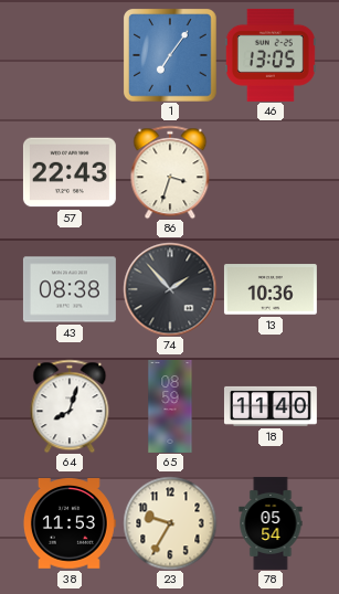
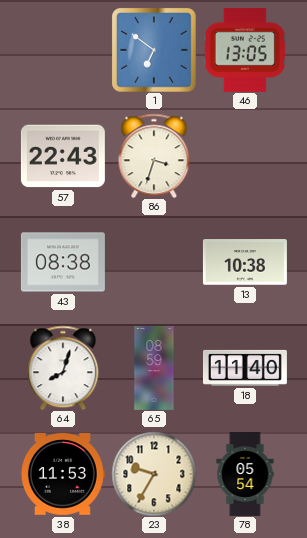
1: 7:06 -> 6:51 (154, 50)
74: 1:53 -> none (170, 289)
13: 10:36 -> 10:38 (245, 262)
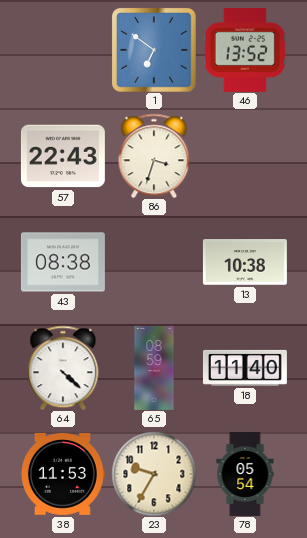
46: 13:05 -> 13:52 (245, 50)
64: 8:03 -> 4:22 (63, 368)
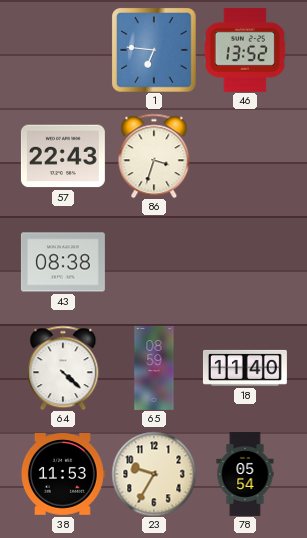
1: 6:51 -> 6:46 (154, 50)
13: 10:38 -> none (245, 262)
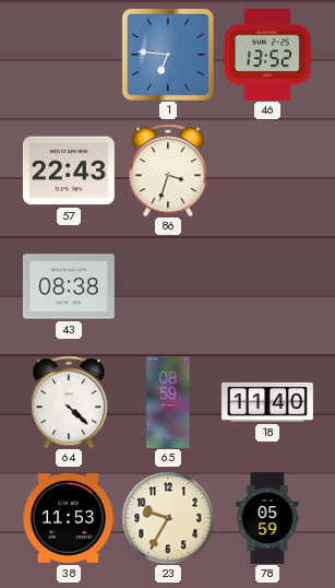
78: 05:54 -> 05:59 (267, 518)
